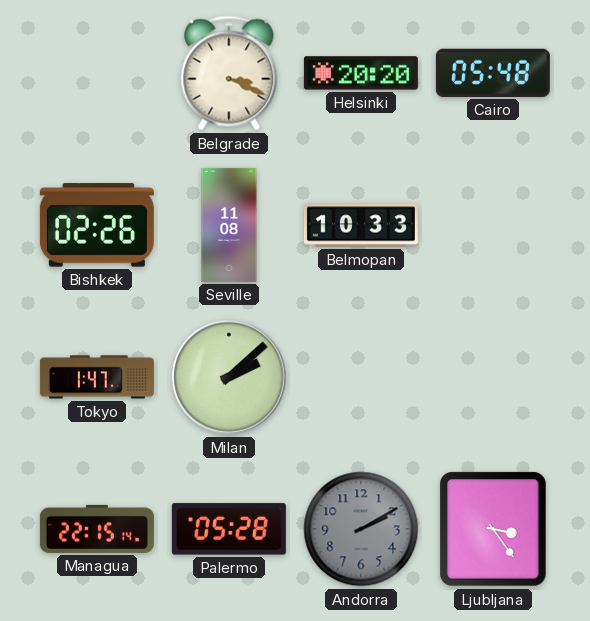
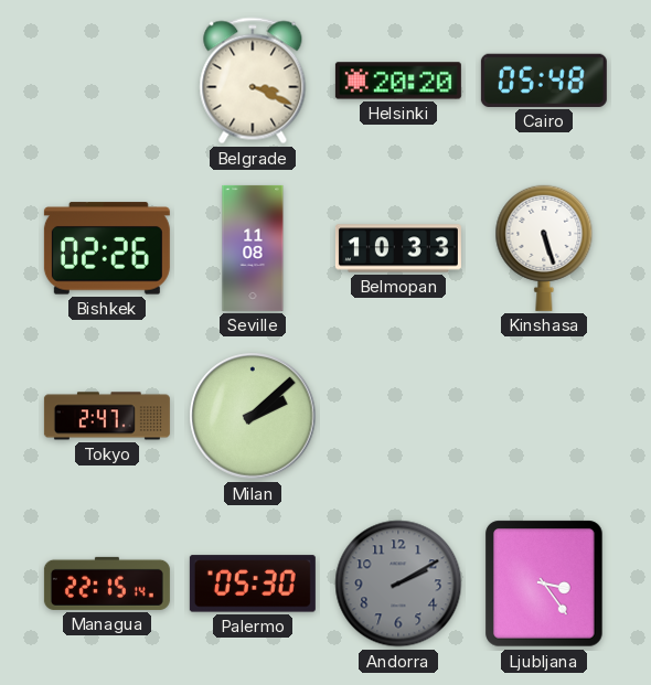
Kinshasa: none -> 5:27 (544, 248)
Tokyo: 1:47 -> 2:47 (107, 416)
Palermo: 05:28 -> 05:30 (253, 584)
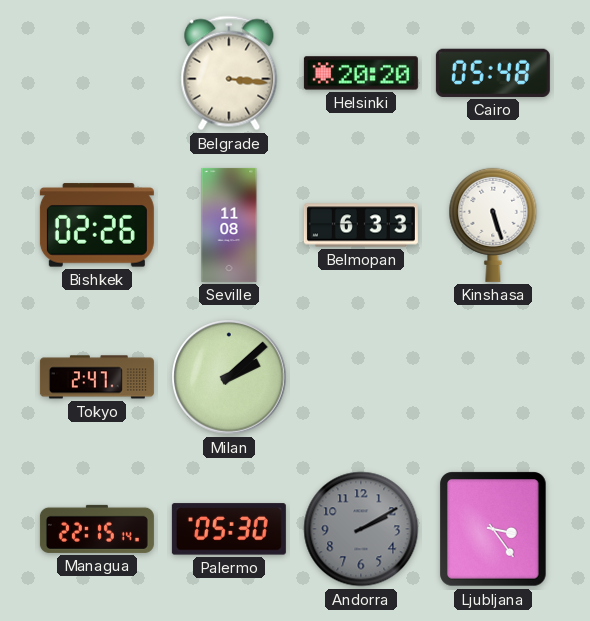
Belgrade: 3:19 -> 3:16 (229, 73)
Belmopan: 10:33 -> 6:33 (361, 225)
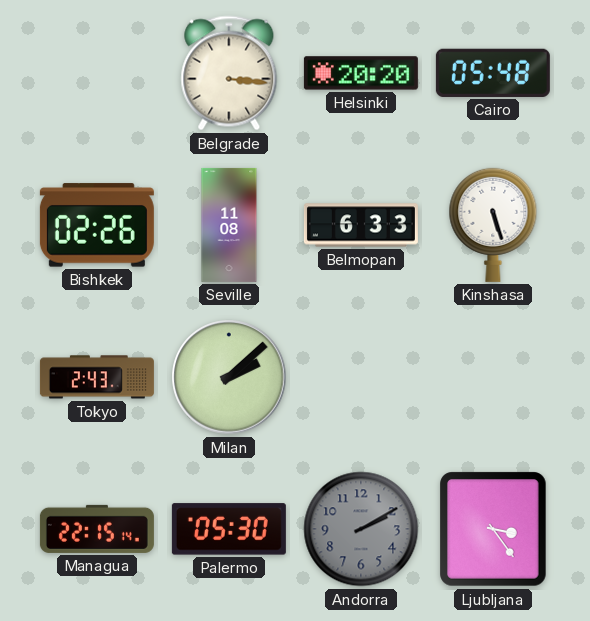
Tokyo: 2:47 -> 2:43 (97, 377)
